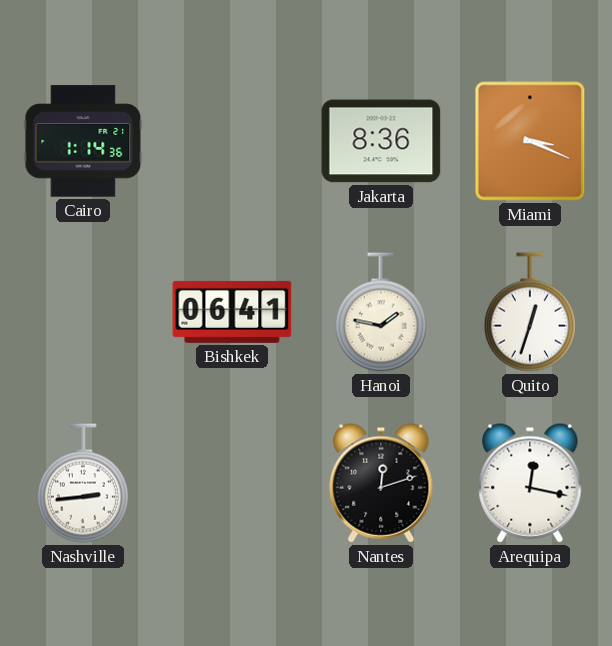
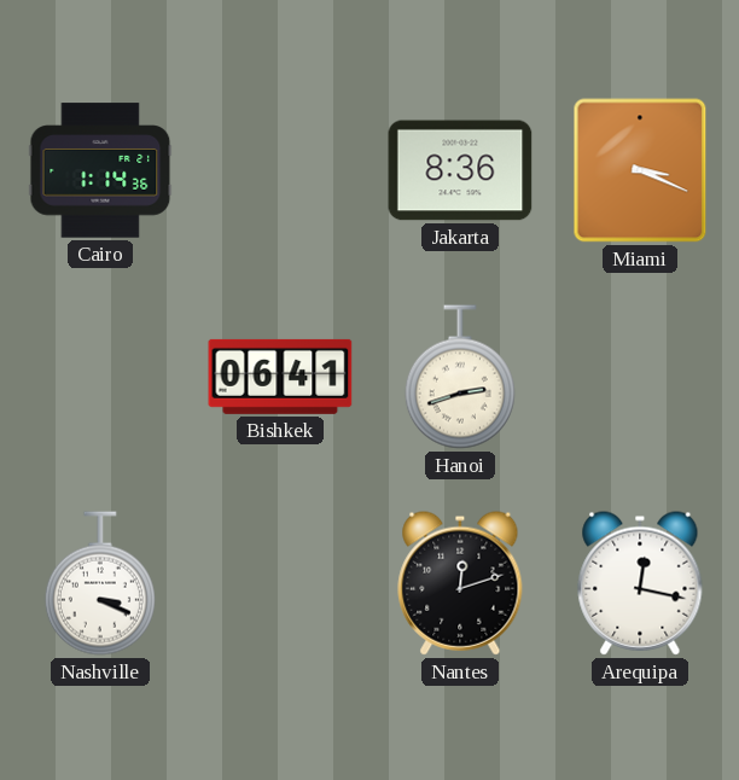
Hanoi: 1:47 -> 2:42 (460, 377)
Quito: 12:33 -> none (530, 312)
Nashville: 2:44 -> 3:19 (100, 583)
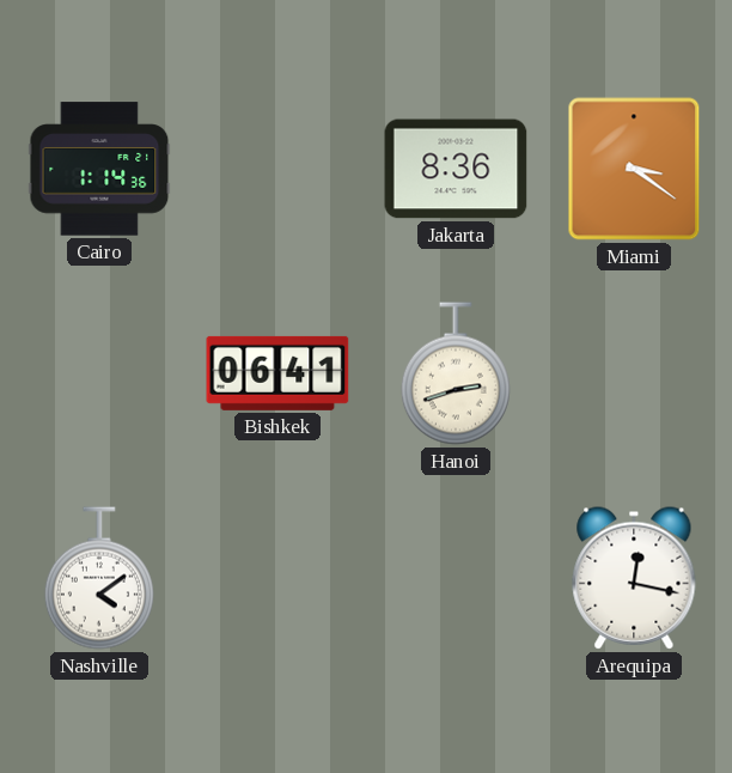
Miami: 3:19 -> 3:21 (634, 169)
Nashville: 3:19 -> 4:09 (99, 578)
Nantes: 12:12 -> none (460, 583)
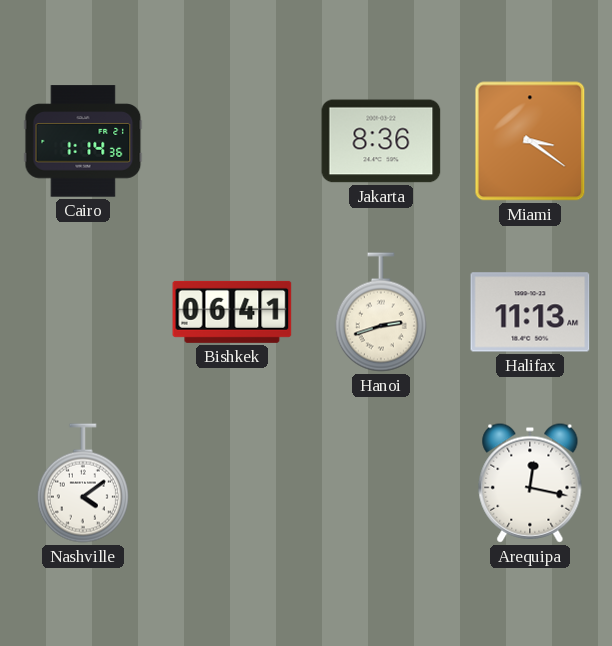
Halifax: none -> 11:13 (530, 312)
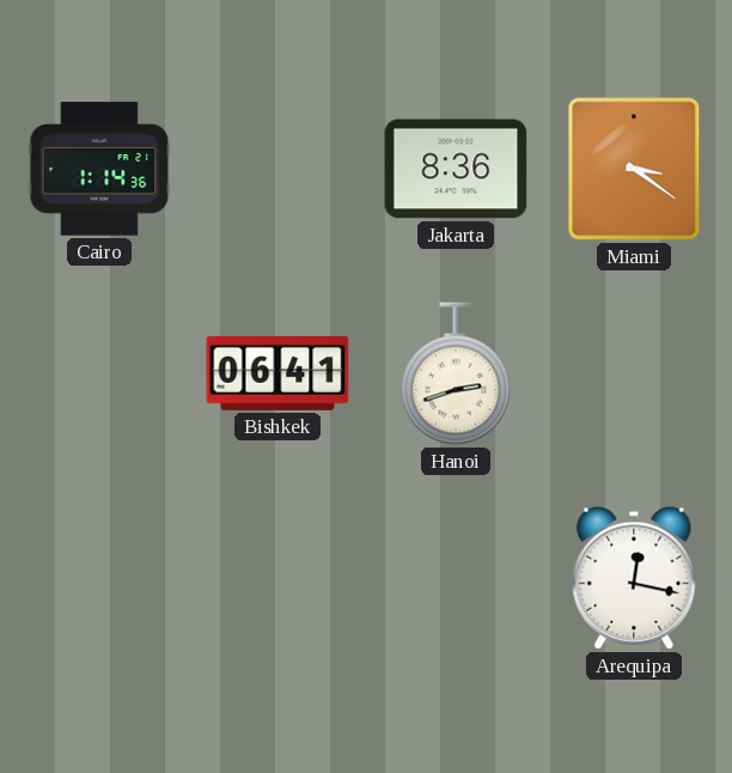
Halifax: 11:13 -> none (530, 312)
Nashville: 4:09 -> none (83, 483)
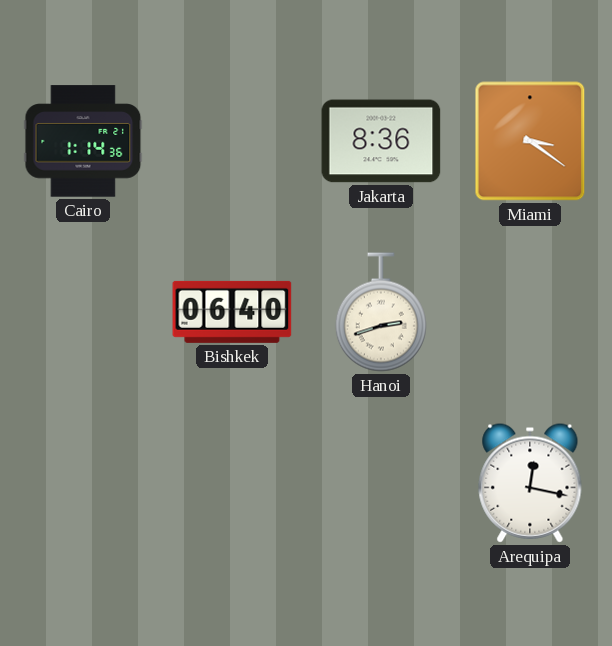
Bishkek: 06:41 -> 06:40 (232, 312)
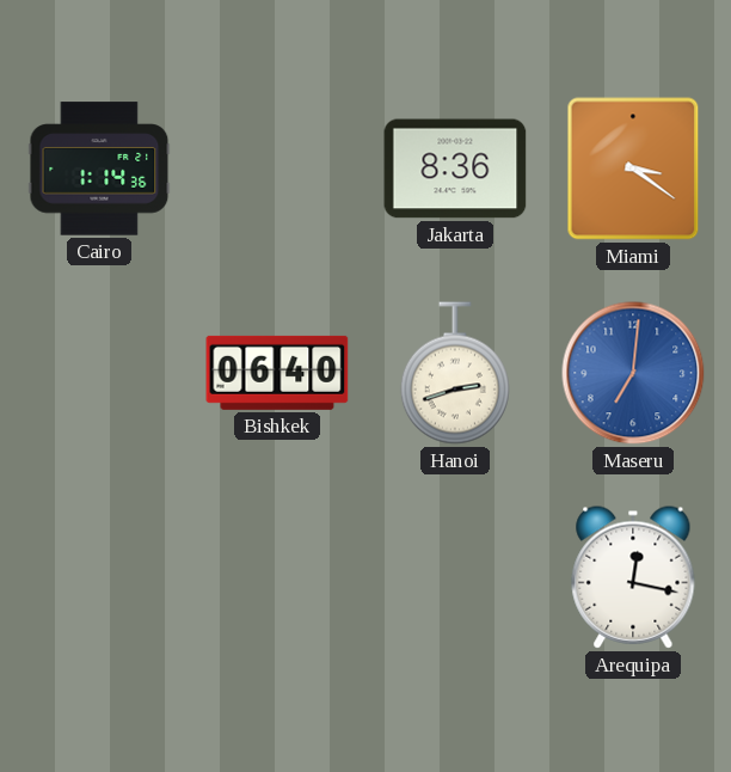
Maseru: none -> 7:01 (633, 373)
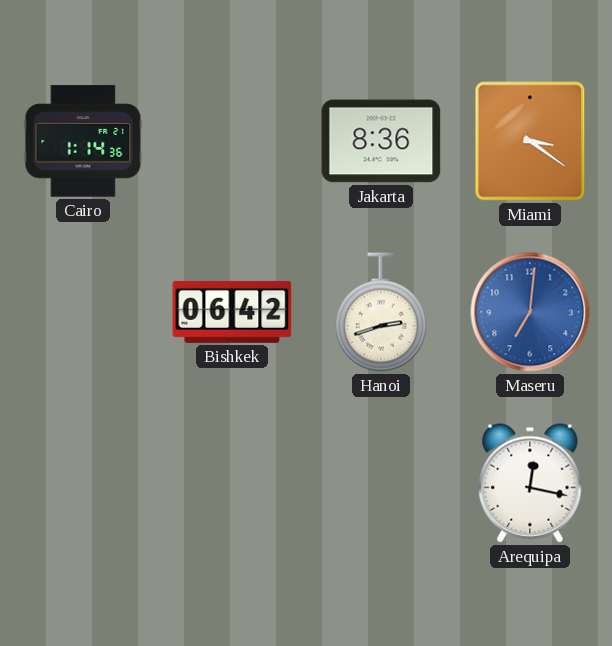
Bishkek: 06:40 -> 06:42 (232, 312)
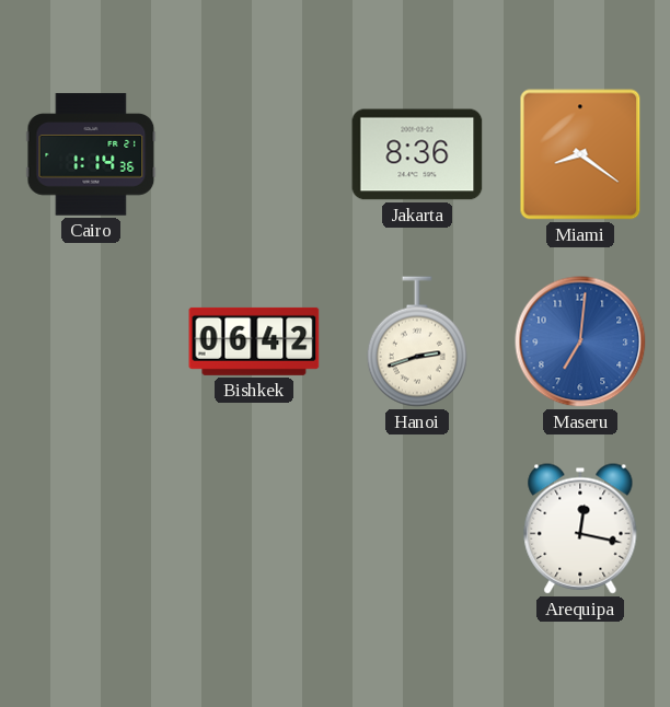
Miami: 3:21 -> 8:21 (580, 154)
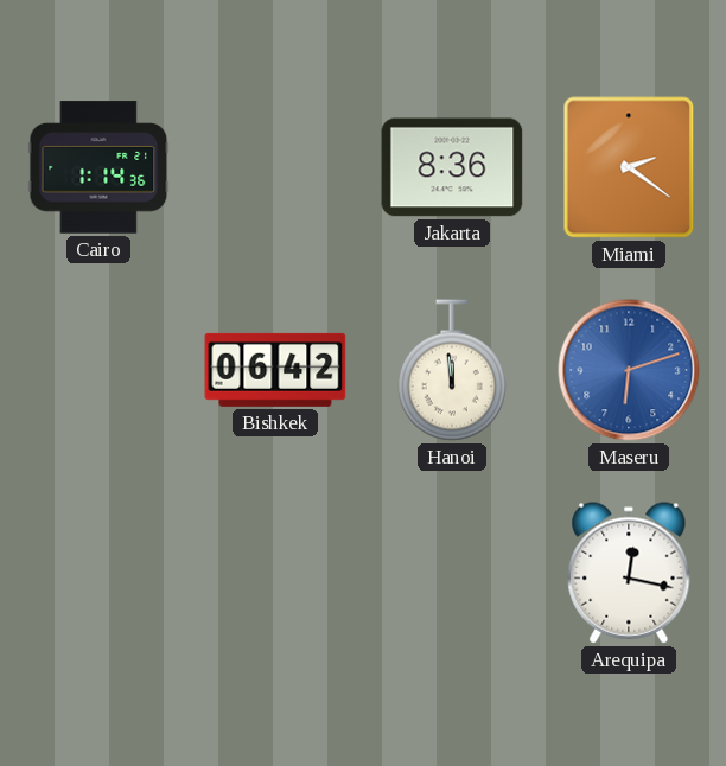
Miami: 8:21 -> 2:21 (629, 167)
Hanoi: 2:42 -> 11:59 (452, 370)
Maseru: 7:01 -> 6:12 (629, 370)
